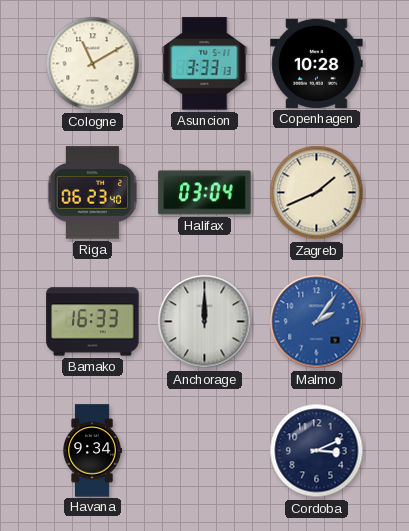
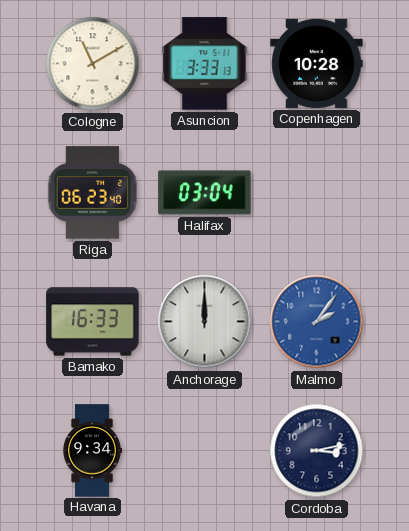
Zagreb: 1:41 -> none (317, 193)
Cordoba: 3:11 -> 3:13 (317, 451)
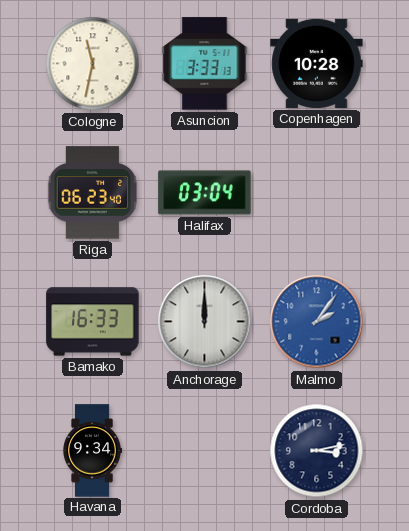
Cologne: 11:10 -> 11:32 (93, 64)
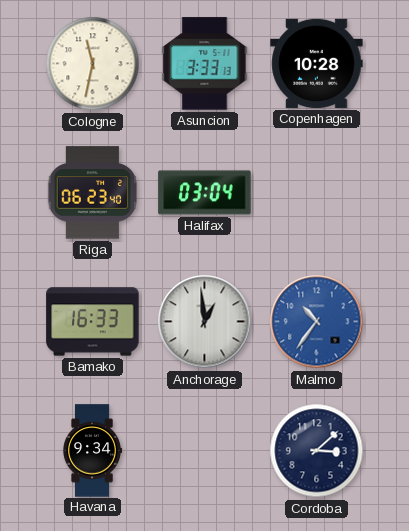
Anchorage: 12:00 -> 12:59 (205, 322)
Malmo: 2:06 -> 10:36 (317, 322)
Cordoba: 3:13 -> 3:08 (317, 451)
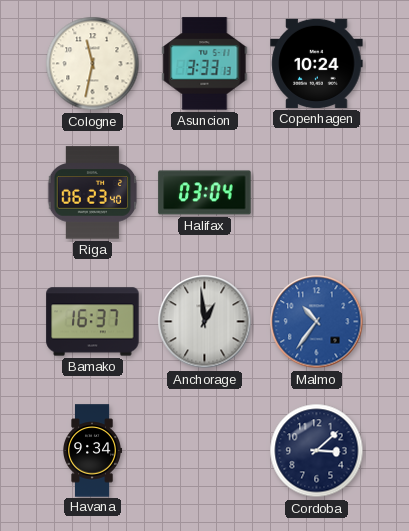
Copenhagen: 10:28 -> 10:24 (317, 63)
Bamako: 16:33 -> 16:37 (93, 322)
